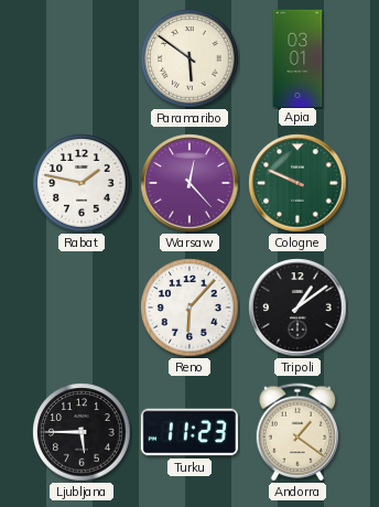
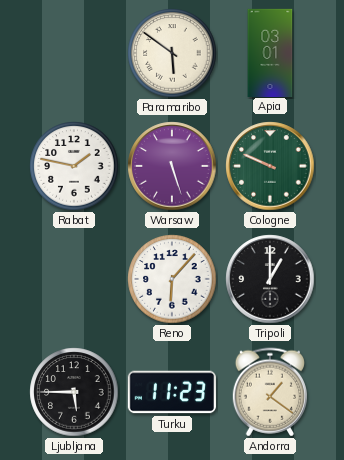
Warsaw: 12:23 -> 5:27 (172, 166)
Tripoli: 1:09 -> 1:00 (270, 279)
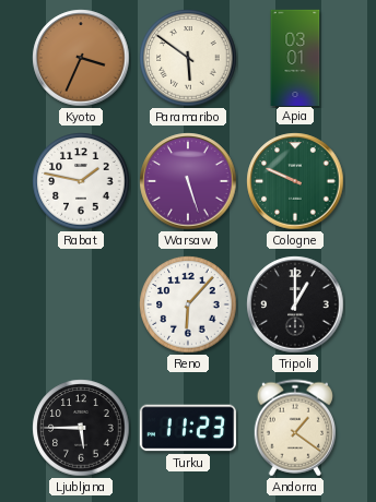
Kyoto: none -> 3:34 (81, 58)
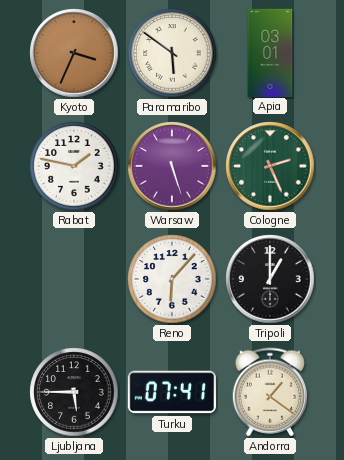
Cologne: 9:49 -> 2:26 (270, 166)
Turku: 11:23 -> 07:41 (172, 392)
